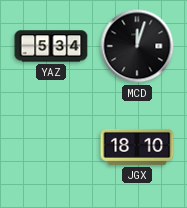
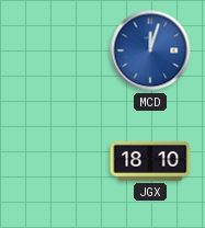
YAZ: 5:34 -> none (51, 46)
MCD dial: black -> blue (150, 50)
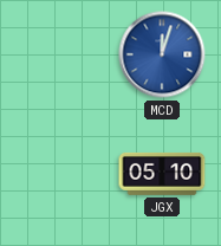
JGX: 18:10 -> 05:10 (162, 174)
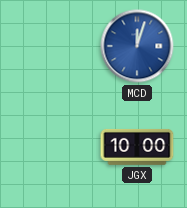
JGX: 05:10 -> 10:00 (137, 147)
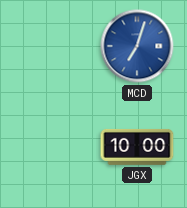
MCD: 12:03 -> 7:03 (137, 46)
